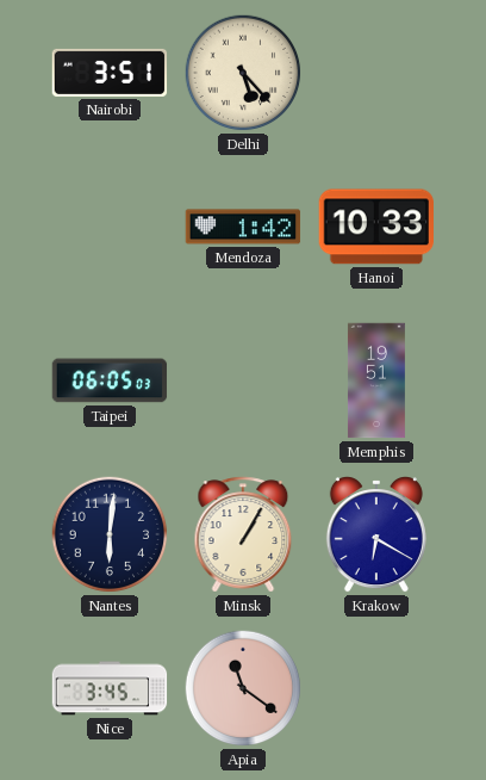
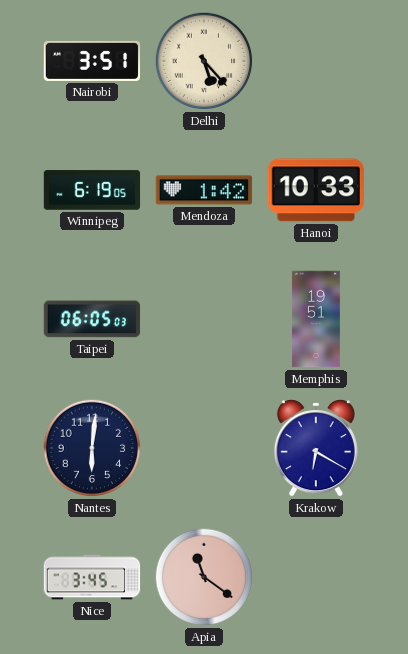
Winnipeg: none -> 6:19 (92, 190)
Minsk: 1:05 -> none (243, 534)
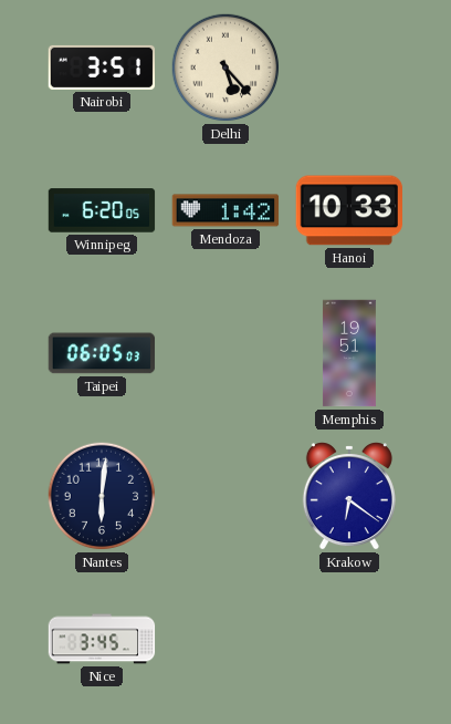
Winnipeg: 6:19 -> 6:20 (102, 210)
Krakow: 6:20 -> 6:21 (349, 496)
Apia: 11:21 -> none (204, 577)
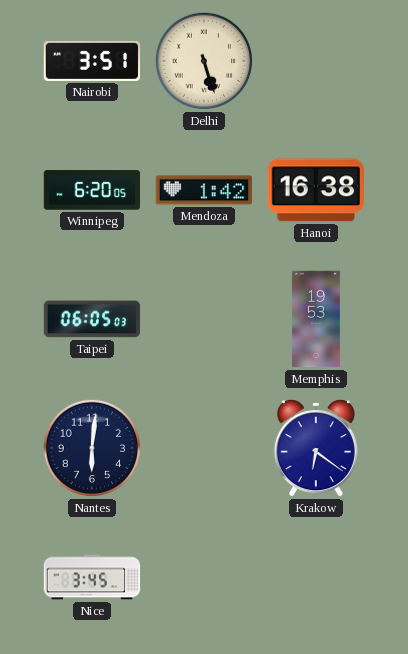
Delhi: 5:23 -> 5:27 (204, 61)
Hanoi: 10:33 -> 16:38 (315, 190)
Memphis: 19:51 -> 19:53 (316, 319)
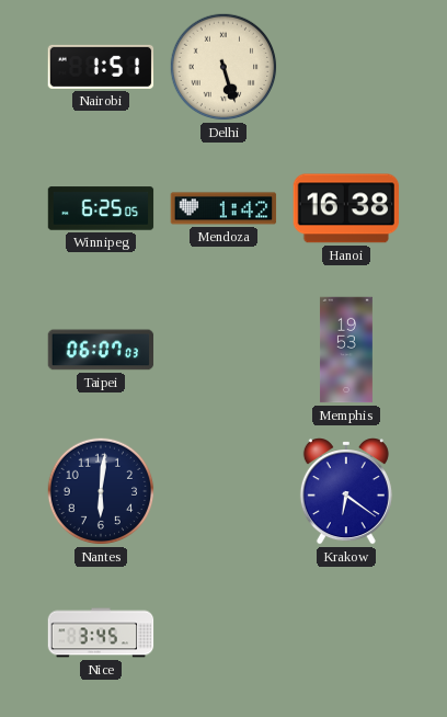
Nairobi: 3:51 -> 1:51 (101, 67)
Winnipeg: 6:20 -> 6:25 (101, 208)
Taipei: 06:05 -> 06:07 (101, 350)
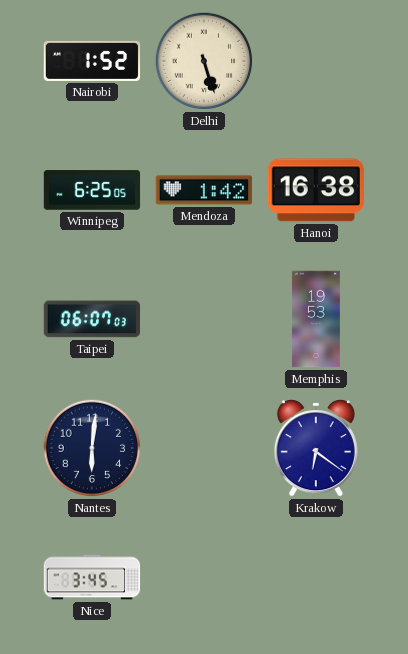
Nairobi: 1:51 -> 1:52 (92, 61)
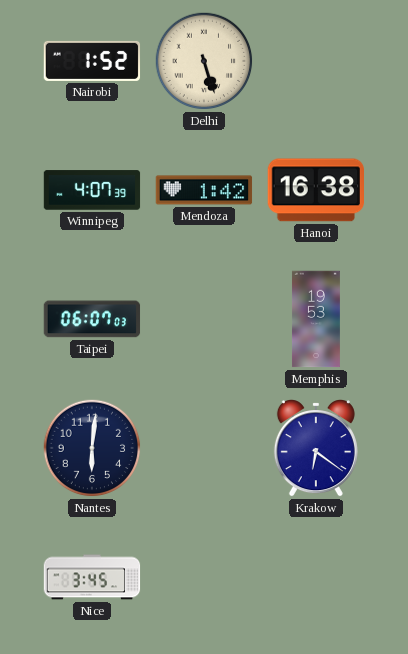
Winnipeg: 6:25 -> 4:07 (92, 190)
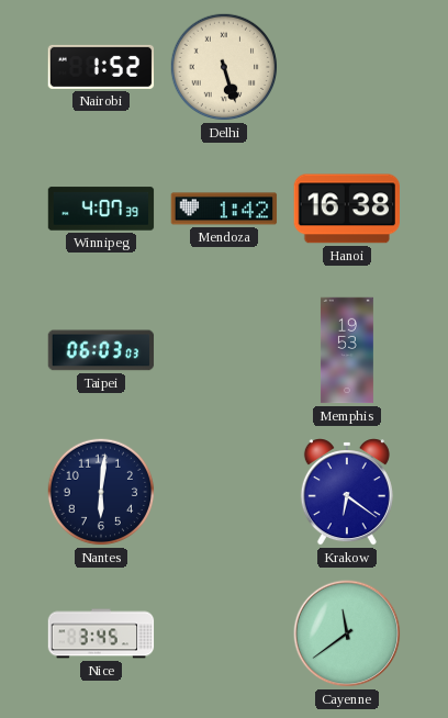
Taipei: 06:07 -> 06:03 (101, 350)
Cayenne: none -> 11:39 (347, 633)
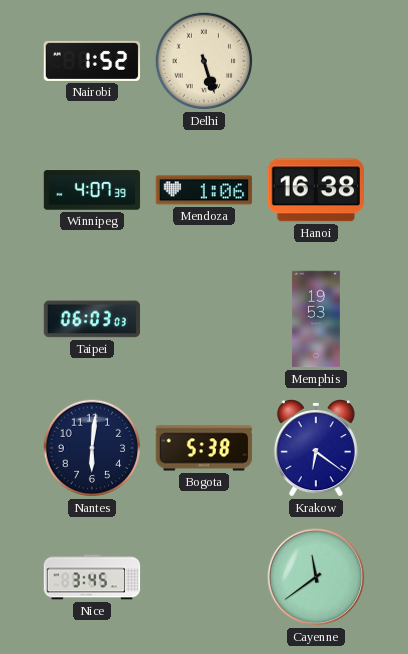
Mendoza: 1:42 -> 1:06 (204, 190)
Bogota: none -> 5:38 (204, 448)
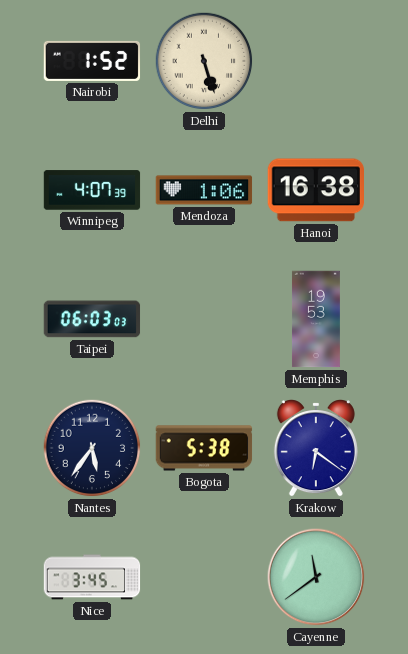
Nantes: 6:01 -> 5:36 (92, 448)
